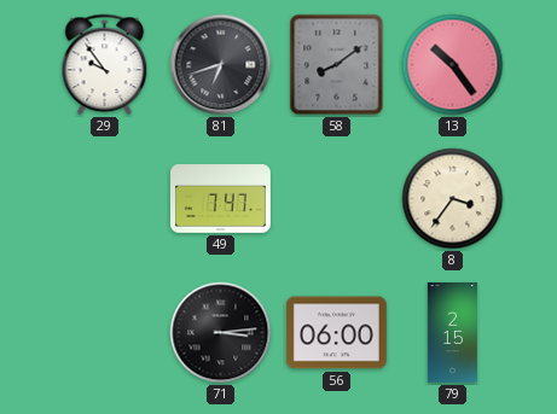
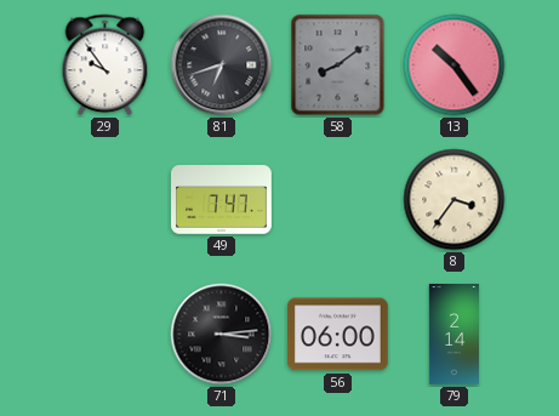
79: 2:15 -> 2:14 (454, 335)
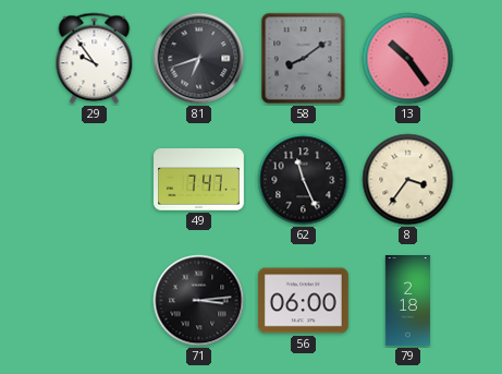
62: none -> 11:26 (304, 180)
79: 2:14 -> 2:18 (407, 301)
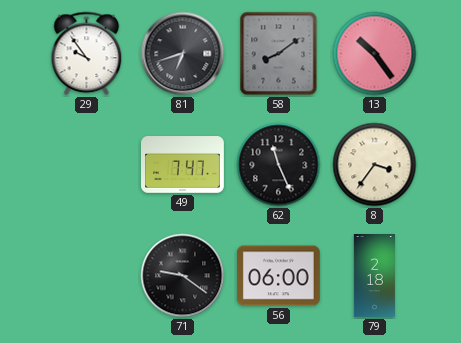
71: 3:14 -> 9:21 (183, 276)
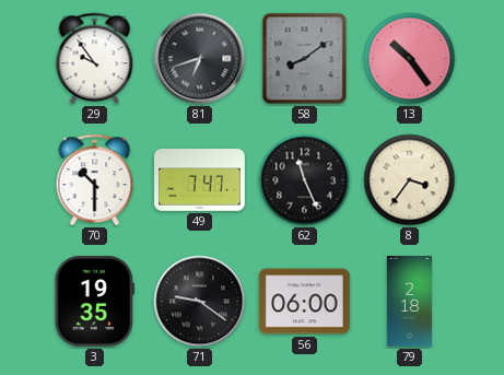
70: none -> 10:30 (95, 180)
3: none -> 19:35 (94, 301)
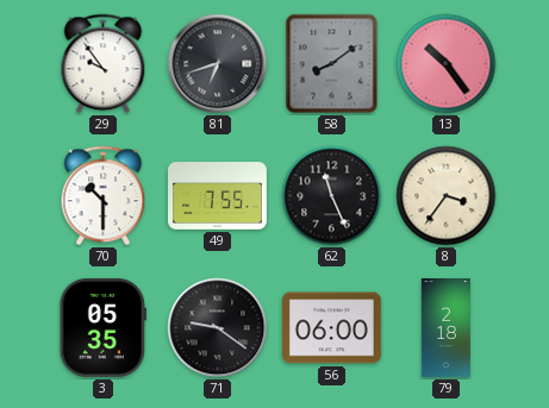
49: 7:47 -> 7:55 (218, 196)
3: 19:35 -> 05:35 (102, 327)
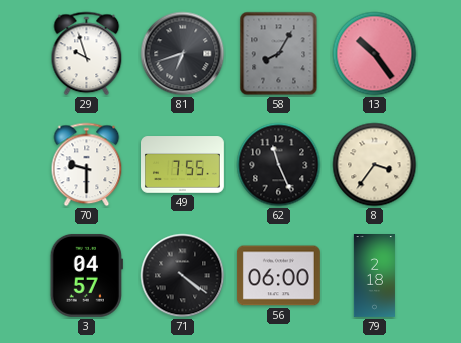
29: 9:54 -> 9:57 (87, 54)
58: 8:09 -> 8:05 (279, 54)
70: 10:30 -> 9:30 (87, 165)
3: 05:35 -> 04:57 (86, 275)
71: 9:21 -> 4:21 (183, 276)
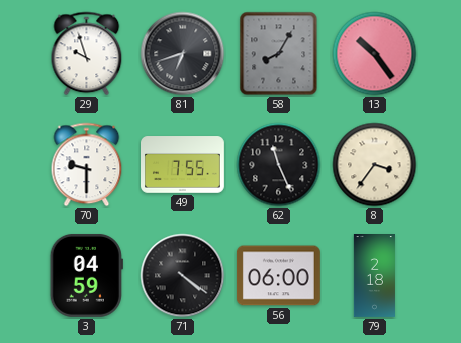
3: 04:57 -> 04:59 (86, 275)
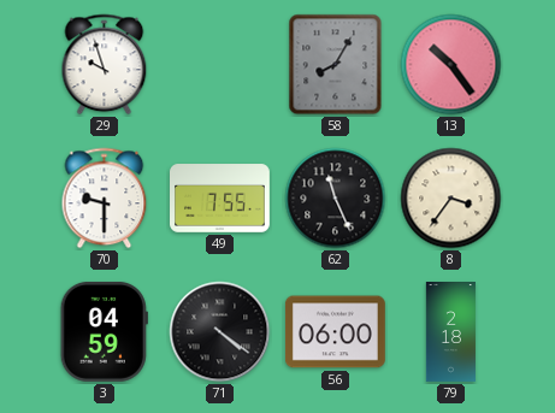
81: 6:42 -> none (183, 54)
